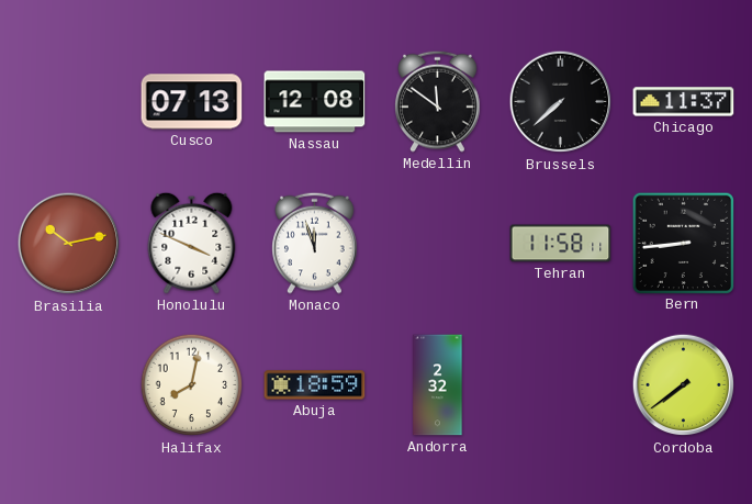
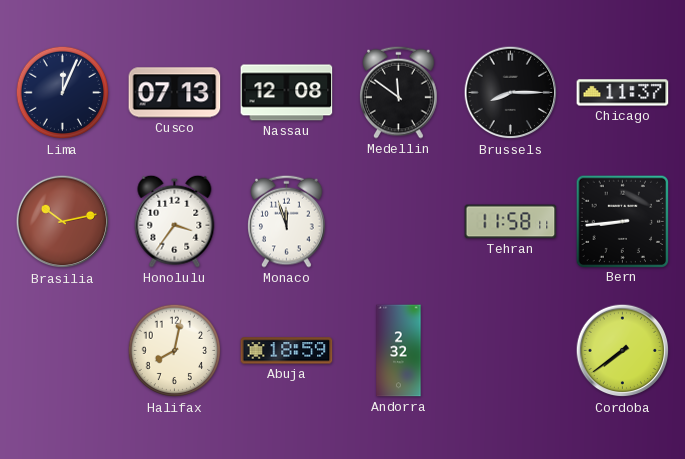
Lima: none -> 12:04 (63, 93)
Brussels: 7:38 -> 8:15 (511, 93)
Honolulu: 3:49 -> 3:36 (175, 221)
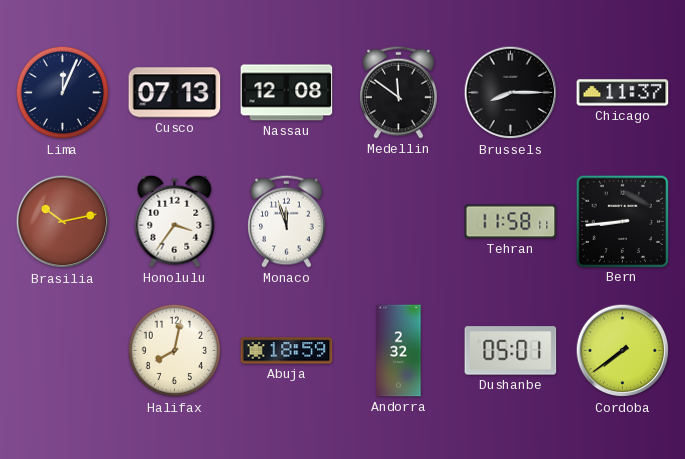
Dushanbe: none -> 05:01 (511, 351)
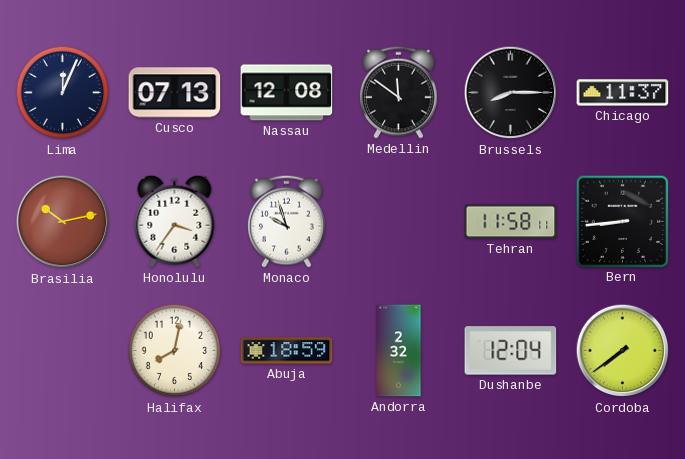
Monaco: 11:57 -> 9:57 (287, 221)
Dushanbe: 05:01 -> 12:04 (511, 351)
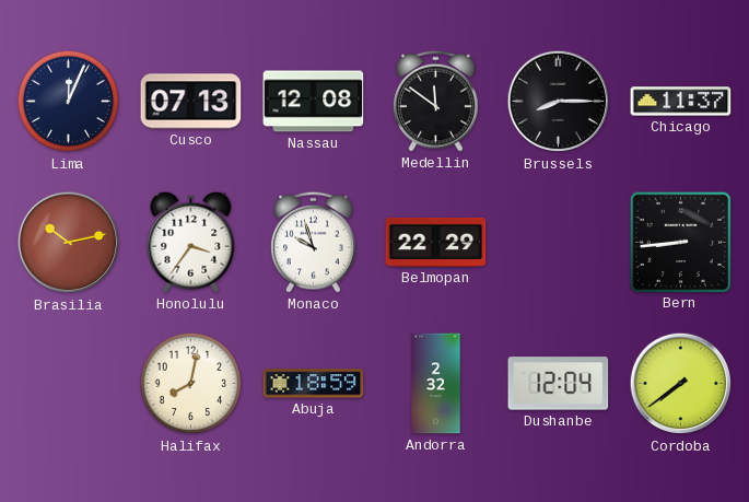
Belmopan: none -> 22:29 (436, 242)
Tehran: 11:58 -> none (511, 222)
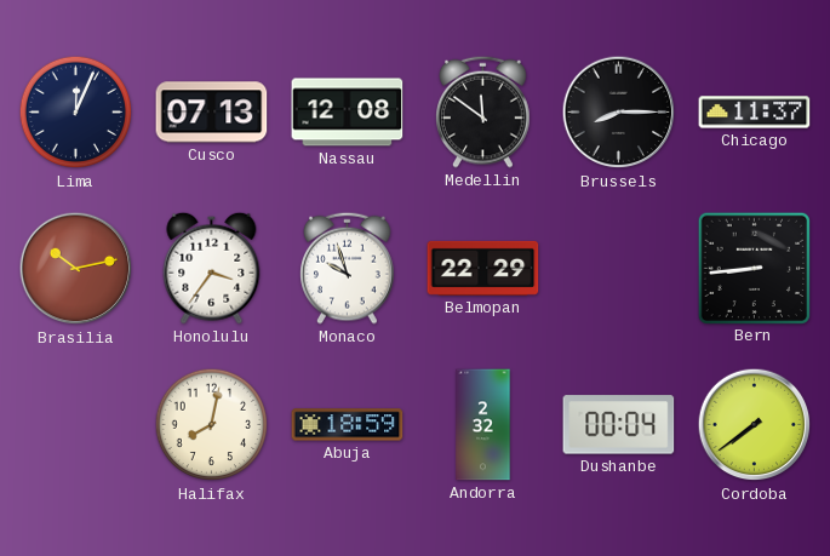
Dushanbe: 12:04 -> 00:04 (619, 425)
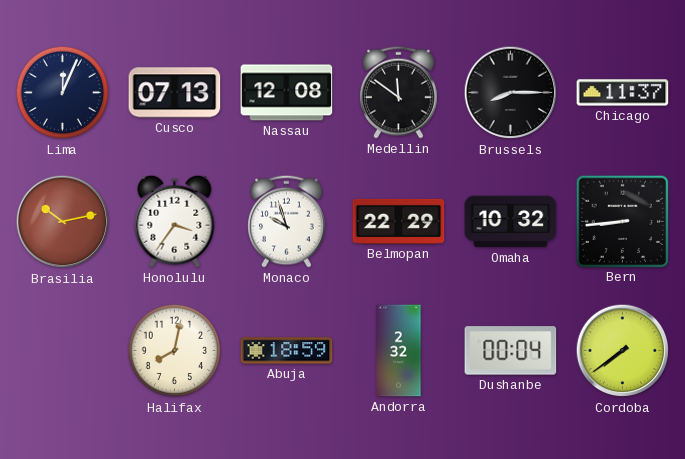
Omaha: none -> 10:32 (511, 222)
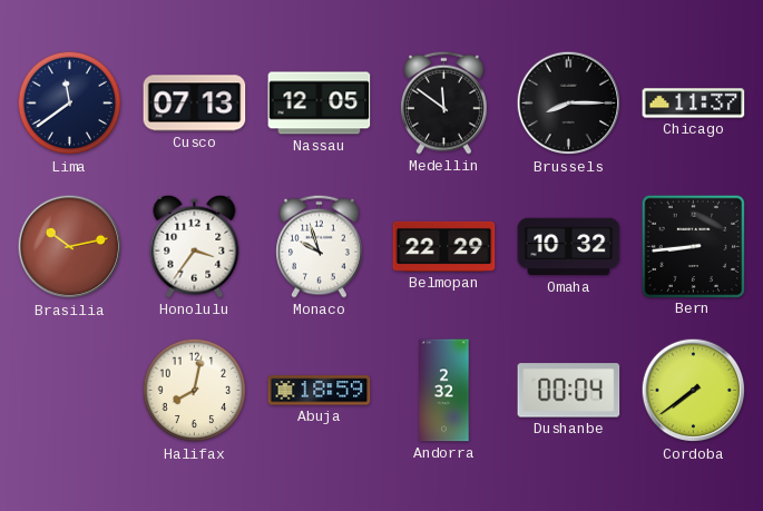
Lima: 12:04 -> 11:39 (70, 104)
Nassau: 12:08 -> 12:05 (320, 104)
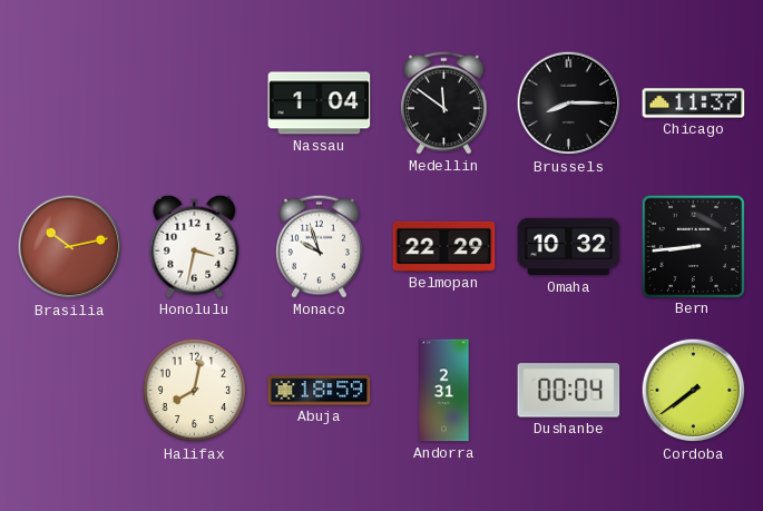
Lima: 11:39 -> none (70, 104)
Cusco: 07:13 -> none (195, 104)
Nassau: 12:05 -> 1:04 (320, 104)
Honolulu: 3:36 -> 3:32 (195, 246)
Andorra: 2:32 -> 2:31 (444, 391)
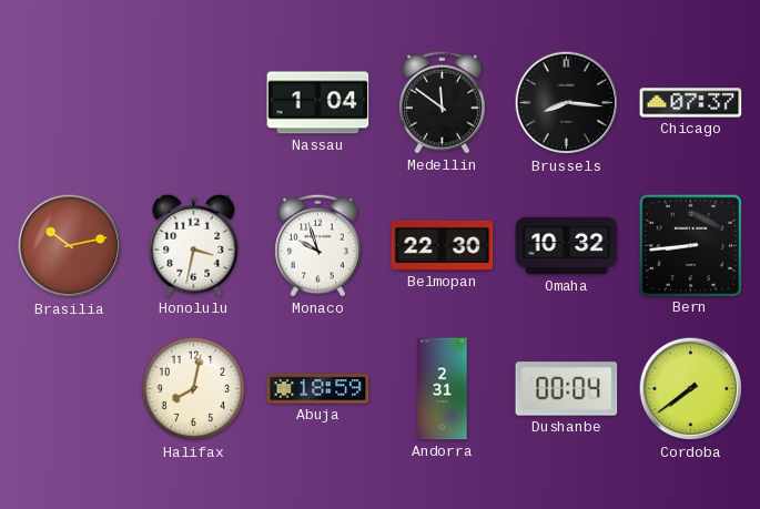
Brussels: 8:15 -> 8:16 (567, 103)
Chicago: 11:37 -> 07:37 (691, 103)
Belmopan: 22:29 -> 22:30 (443, 245)
